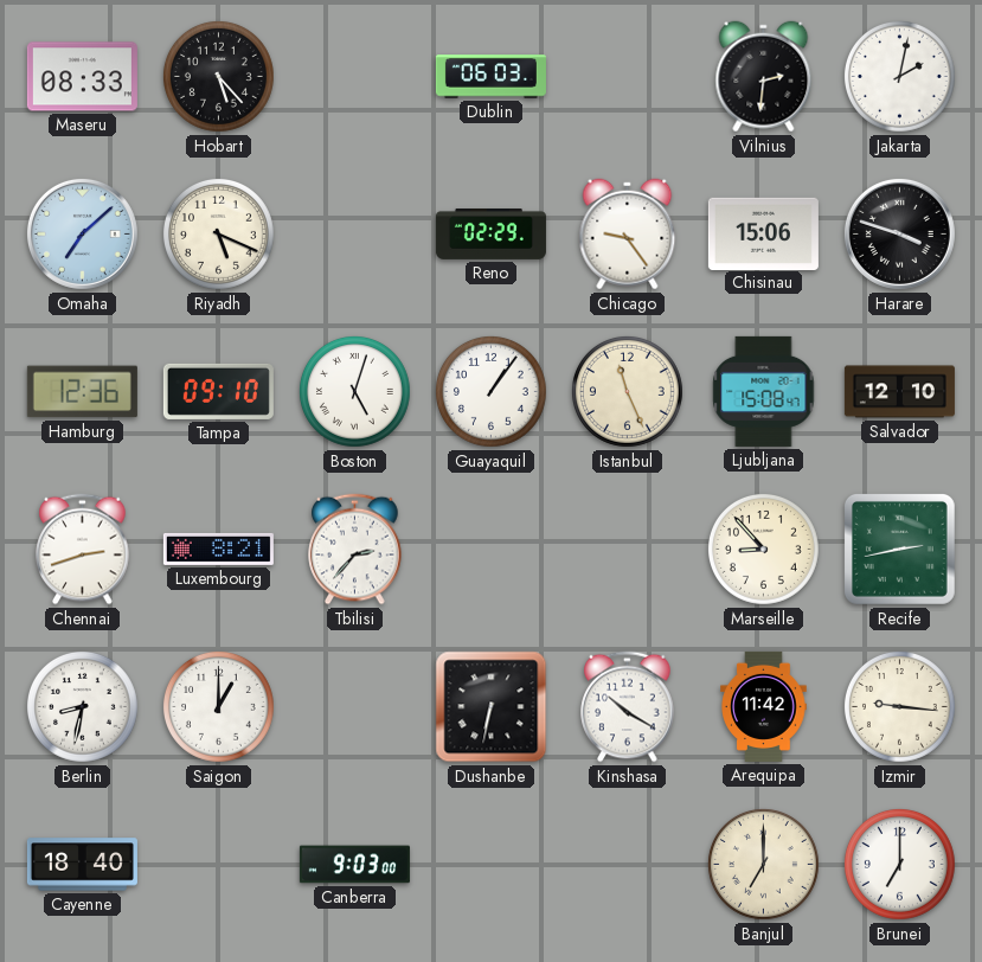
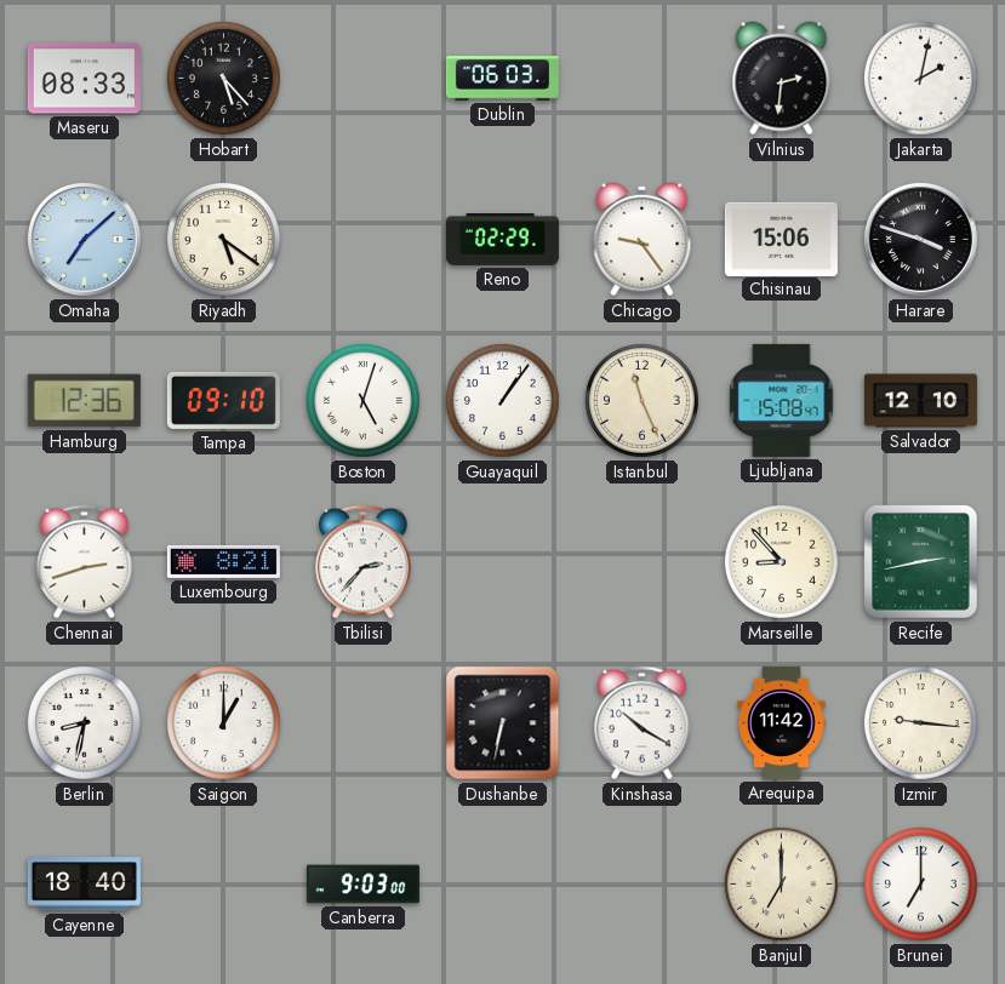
Riyadh: 5:19 -> 5:21 (224, 240)
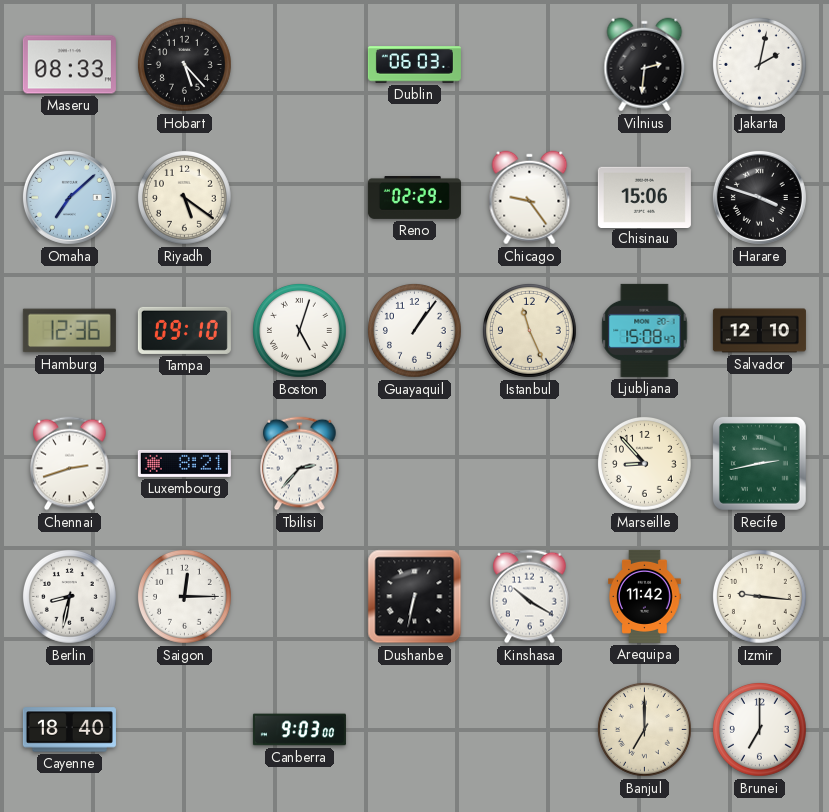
Saigon: 1:00 -> 12:15 (185, 597)
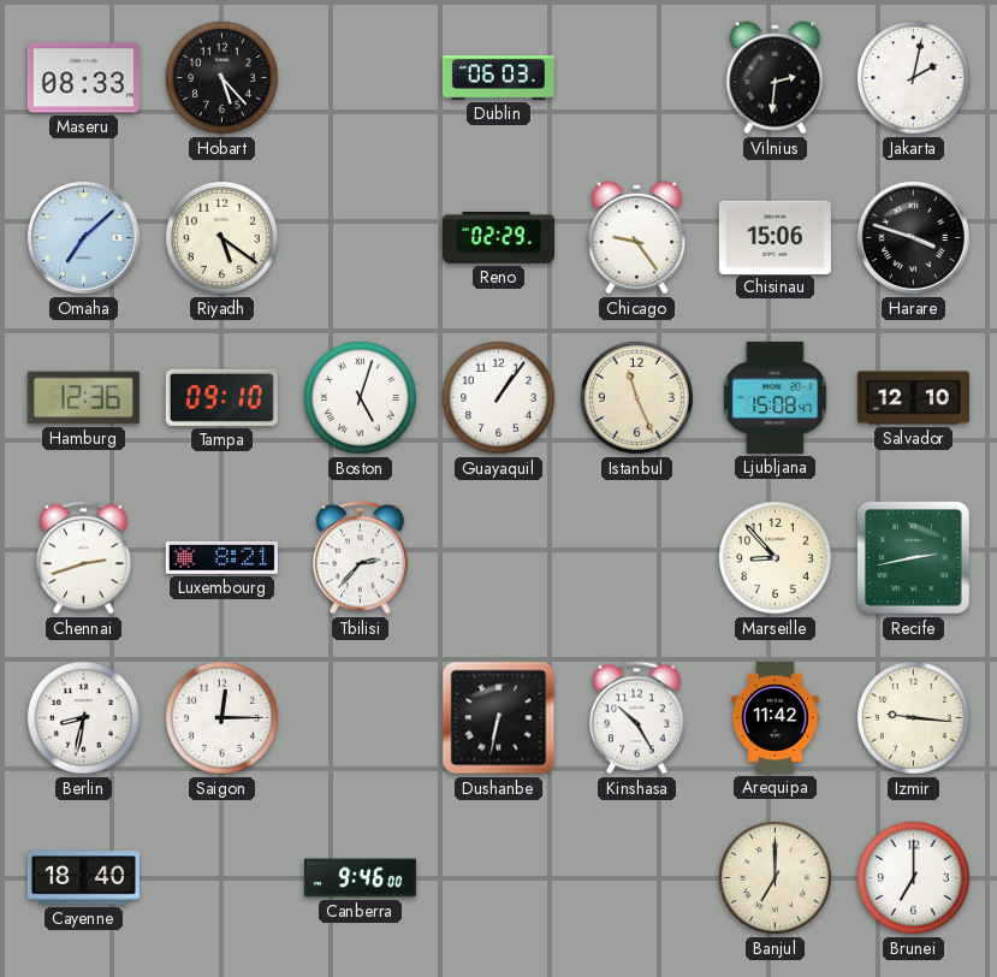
Kinshasa: 10:20 -> 10:25 (637, 718)
Canberra: 9:03 -> 9:46 (360, 878)
